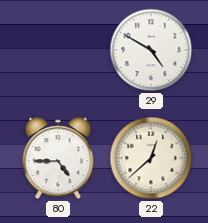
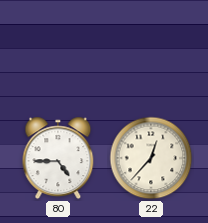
29: 4:50 -> none (151, 50)
22: 12:38 -> 12:37 (151, 158)
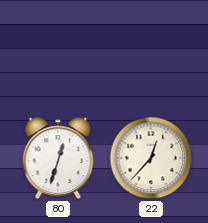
80: 4:45 -> 12:33 (58, 158)
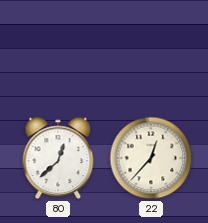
80: 12:33 -> 12:38 (58, 158)
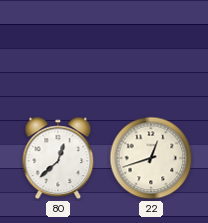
22: 12:37 -> 12:42 (151, 158)
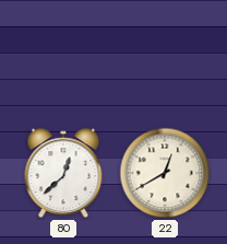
22: 12:42 -> 12:40 (165, 173)
